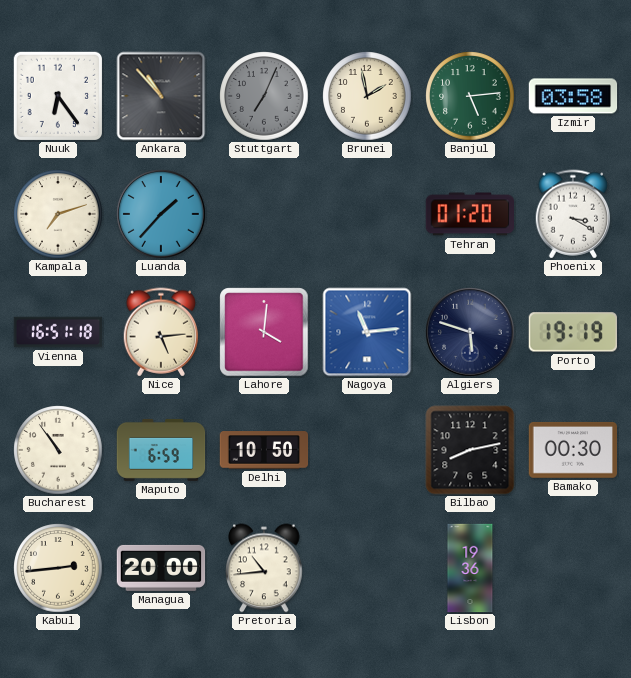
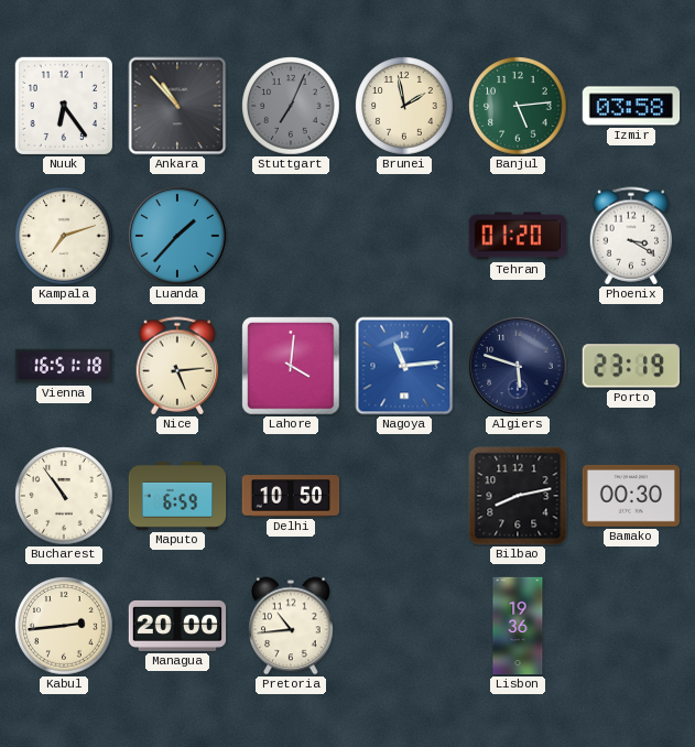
Porto: 19:19 -> 23:19 (631, 366)
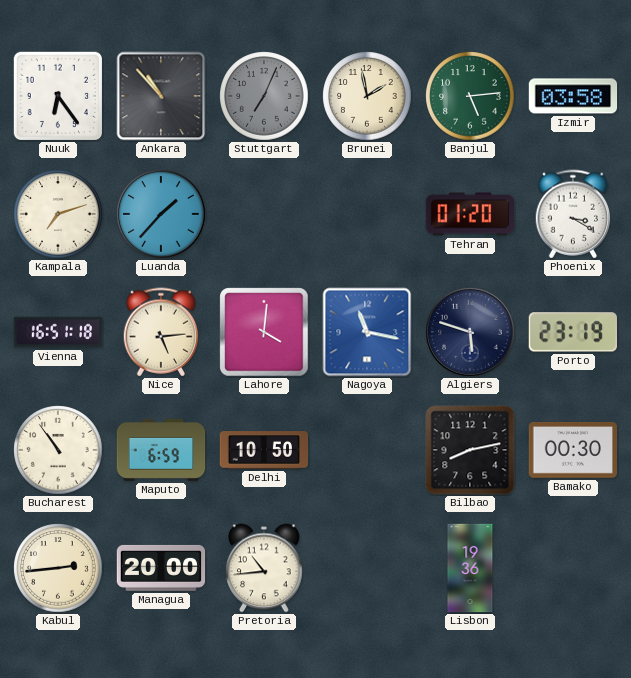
Nagoya: 11:14 -> 11:17 (367, 332)
